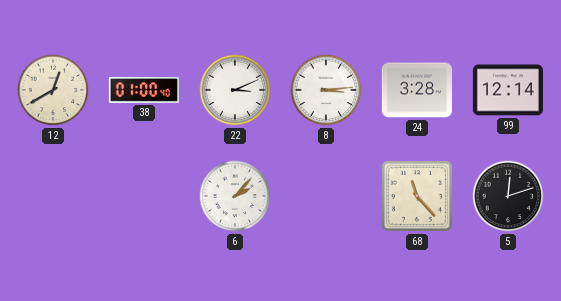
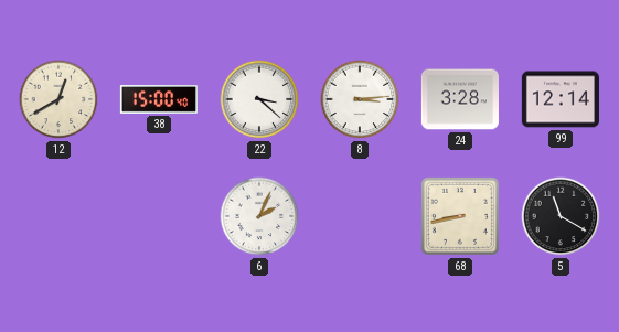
38: 01:00 -> 15:00 (159, 99)
22: 3:11 -> 3:22 (259, 99)
6: 2:07 -> 2:04 (259, 216)
68: 11:23 -> 8:43 (460, 216)
5: 12:12 -> 11:20 (561, 216)
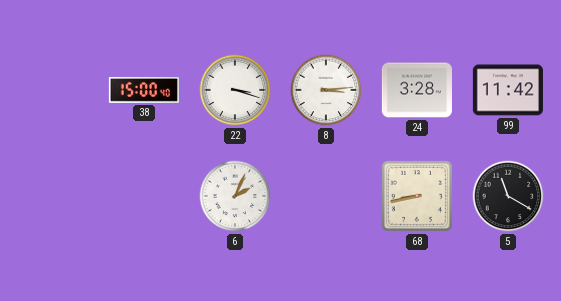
12: 12:40 -> none (58, 99)
22: 3:22 -> 3:18 (235, 90)
99: 12:14 -> 11:42 (508, 90)
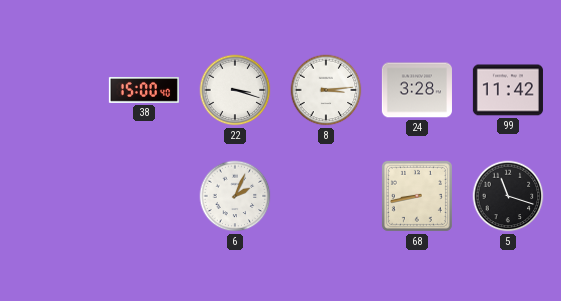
5: 11:20 -> 11:18 (508, 196)
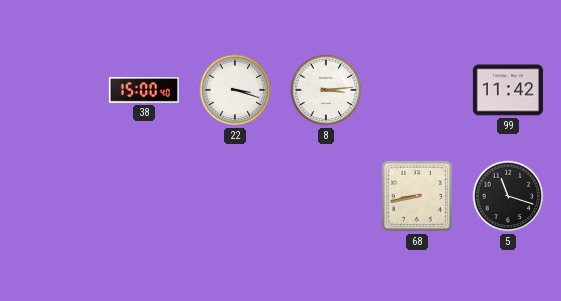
24: 3:28 -> none (417, 90)
6: 2:04 -> none (235, 196)
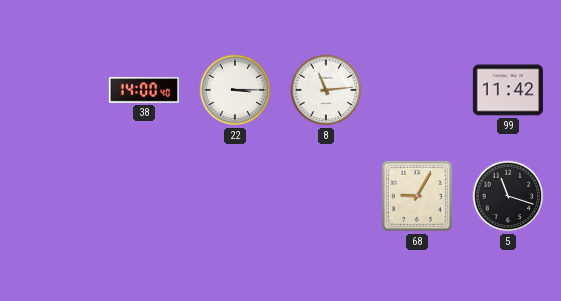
38: 15:00 -> 14:00 (144, 90)
22: 3:18 -> 3:15 (235, 90)
8: 3:14 -> 11:14 (326, 90)
68: 8:43 -> 9:05 (417, 196)
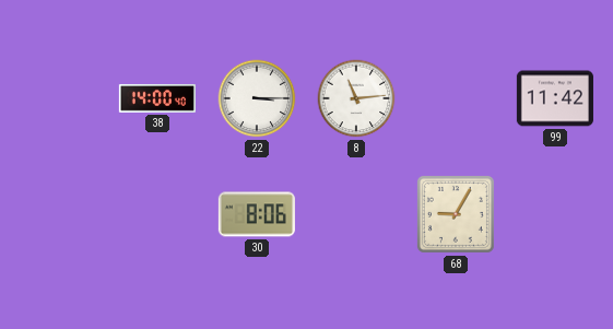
30: none -> 8:06 (257, 214)
5: 11:18 -> none (508, 196)
